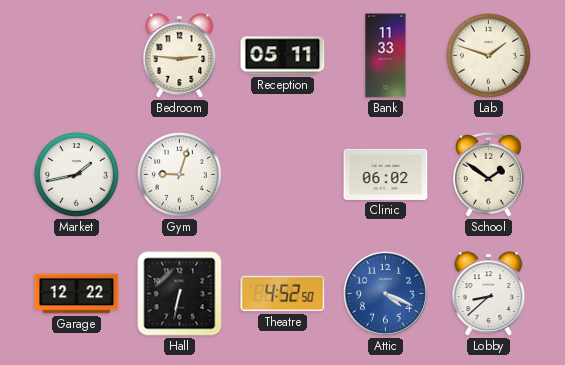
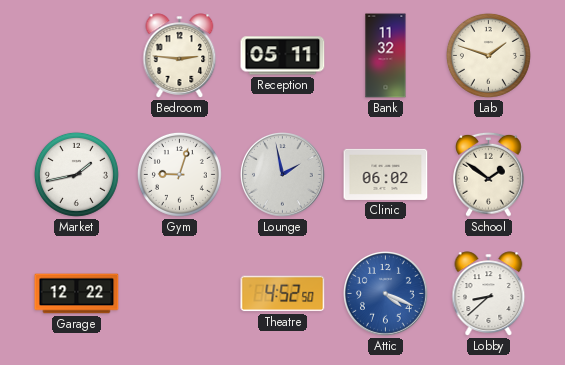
Bank: 11:33 -> 11:32 (386, 56)
Lounge: none -> 1:58 (283, 175)
Hall: 6:32 -> none (180, 294)
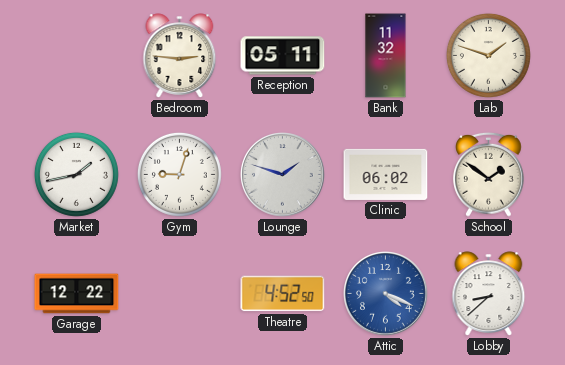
Lounge: 1:58 -> 1:48 (283, 175)
